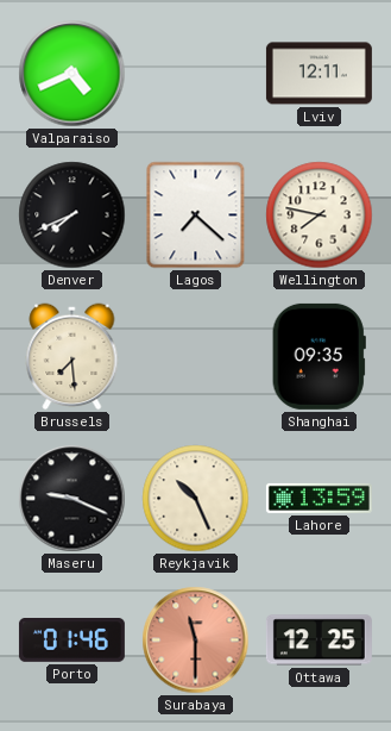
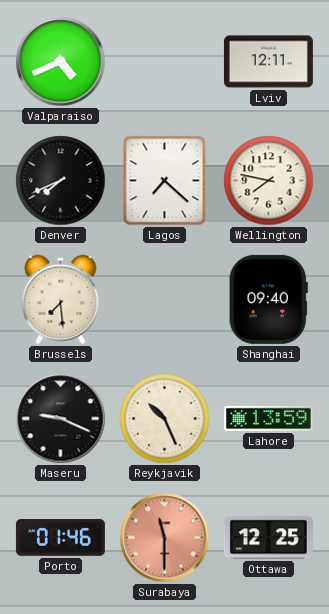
Shanghai: 09:35 -> 09:40 (268, 299)
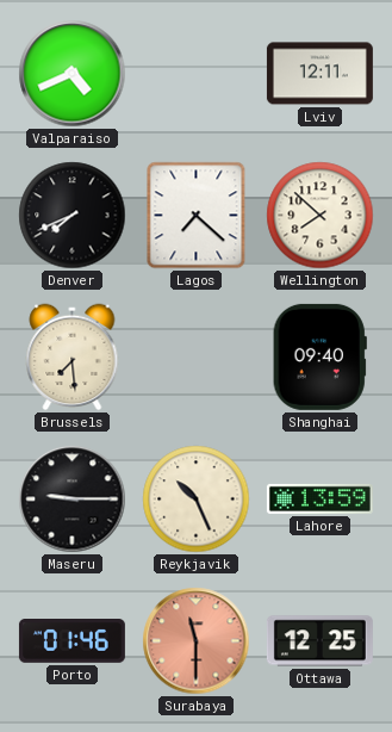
Wellington: 7:47 -> 7:52 (321, 216)
Maseru: 9:19 -> 9:15 (73, 500)
